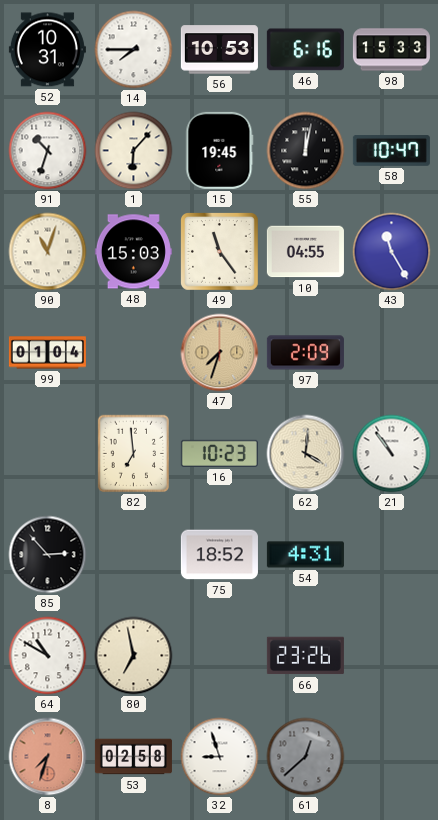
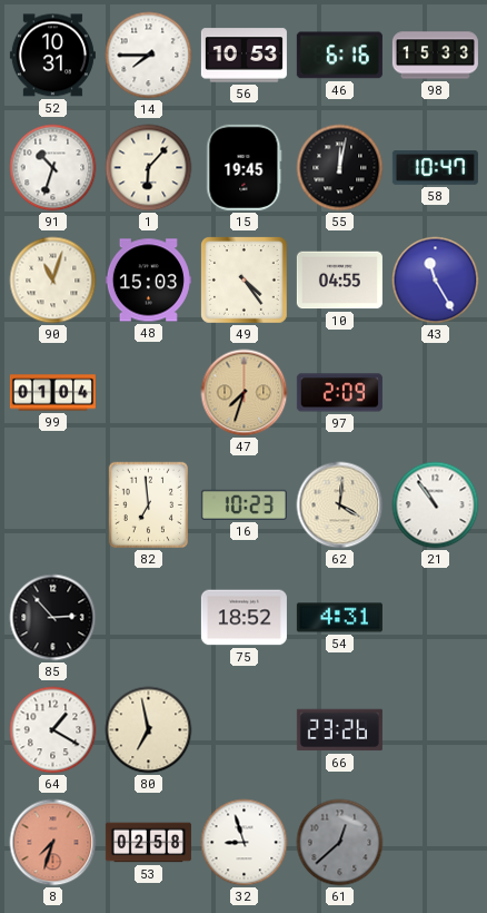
49: 11:24 -> 4:24 (245, 281)
64: 10:50 -> 1:20 (53, 730)
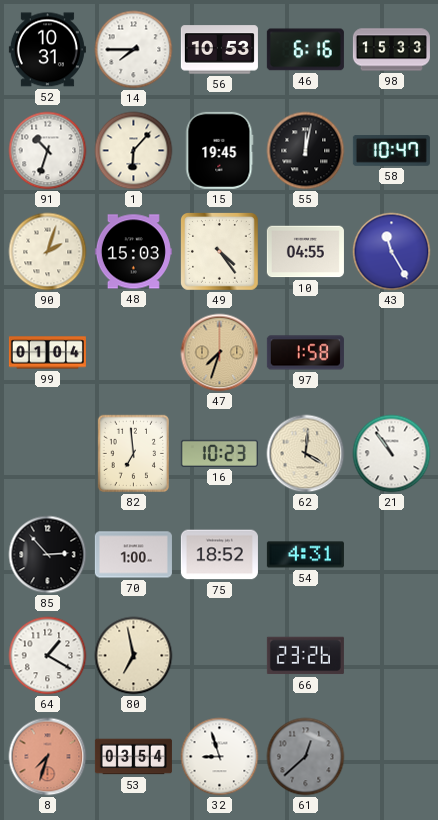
90: 11:03 -> 2:03 (48, 252)
97: 2:09 -> 1:58 (305, 353)
70: none -> 1:00 (133, 555)
53: 02:58 -> 03:54 (133, 757)
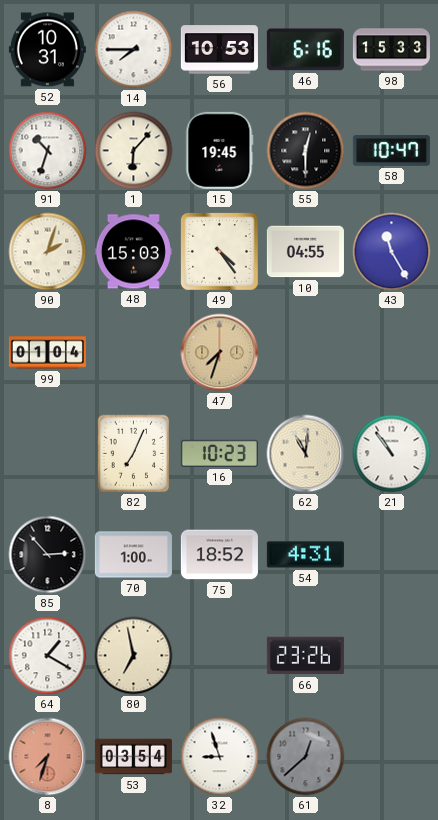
55: 12:02 -> 12:30 (306, 151)
97: 1:58 -> none (305, 353)
82: 6:59 -> 7:04 (134, 454)
62: 4:01 -> 11:01 (306, 454)
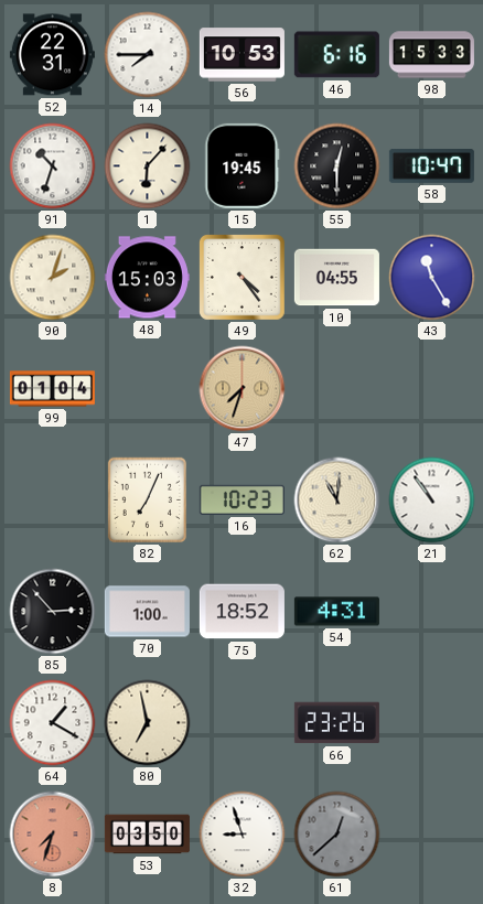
52: 10:31 -> 22:31 (52, 55)
53: 03:54 -> 03:50 (147, 835)
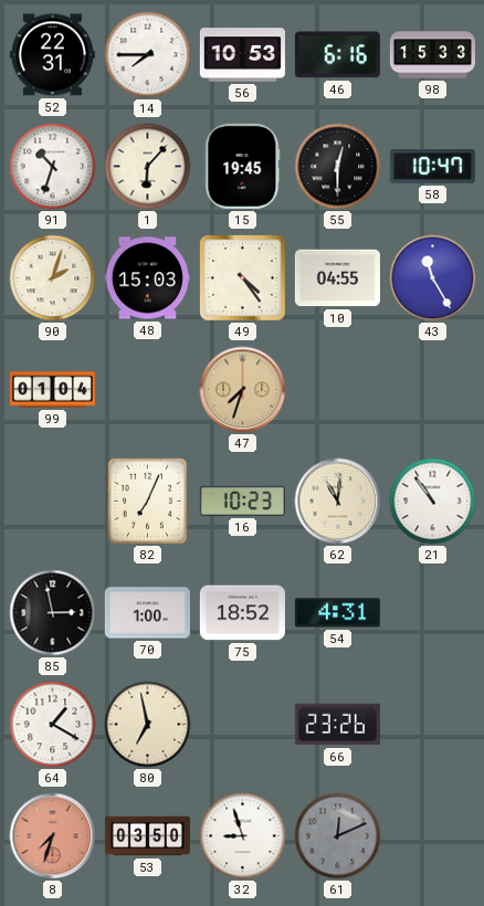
85: 2:53 -> 2:58 (53, 613)
61: 12:38 -> 12:11 (338, 836)
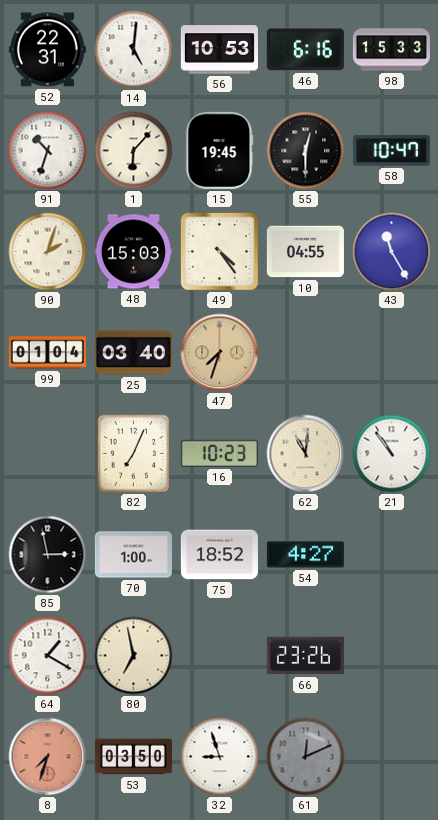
14: 7:45 -> 5:01 (134, 50)
25: none -> 03:40 (133, 353)
54: 4:31 -> 4:27 (305, 555)
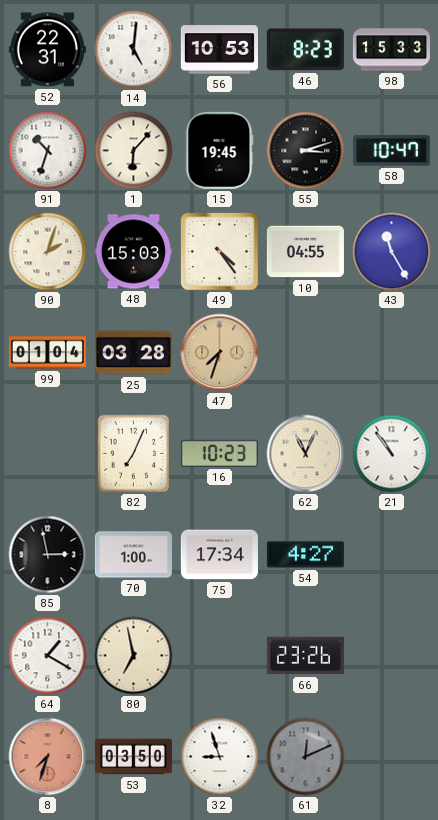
46: 6:16 -> 8:23 (305, 50)
55: 12:30 -> 3:12 (306, 151)
25: 03:40 -> 03:28 (133, 353)
62: 11:01 -> 11:04 (306, 454)
75: 18:52 -> 17:34 (219, 555)
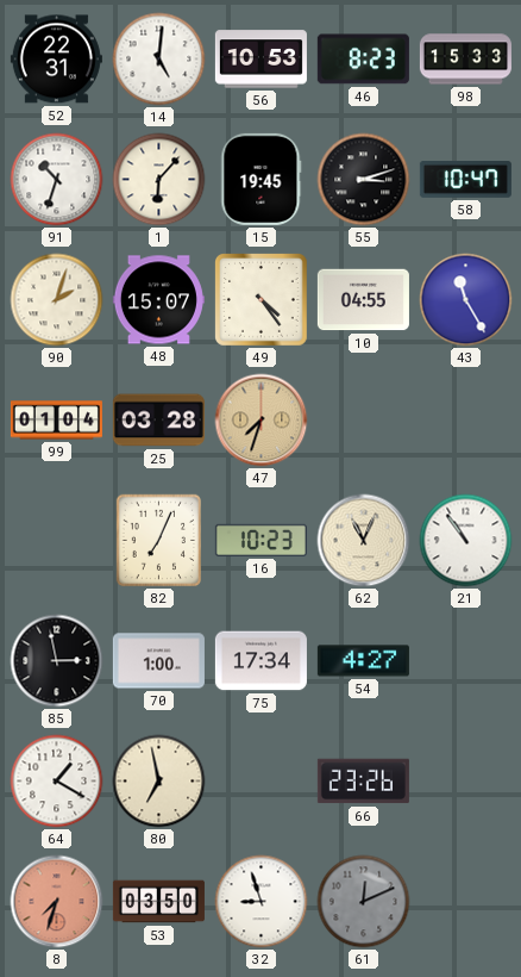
48: 15:03 -> 15:07 (158, 300)
